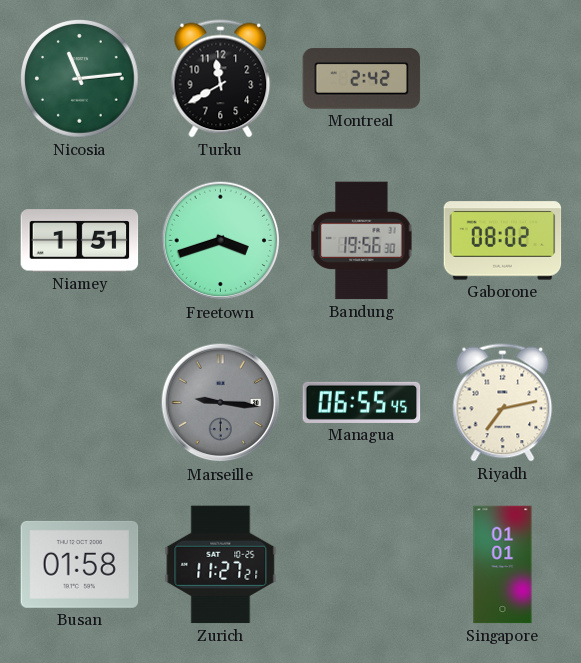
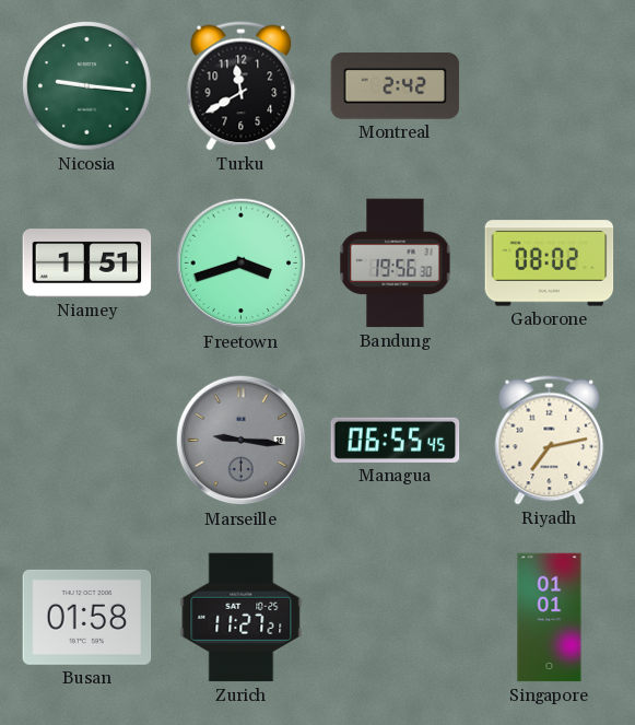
Nicosia: 11:14 -> 9:16 (87, 86)
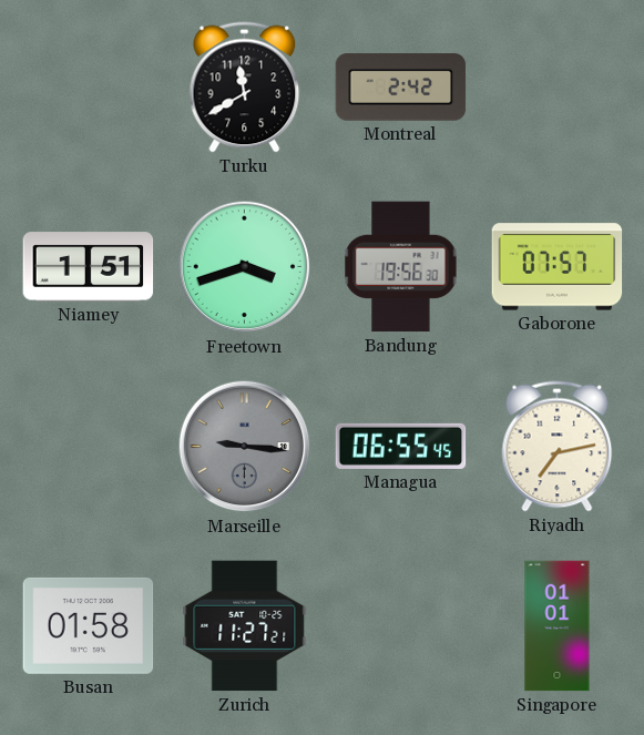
Nicosia: 9:16 -> none (87, 86)
Gaborone: 08:02 -> 07:57 (558, 267)
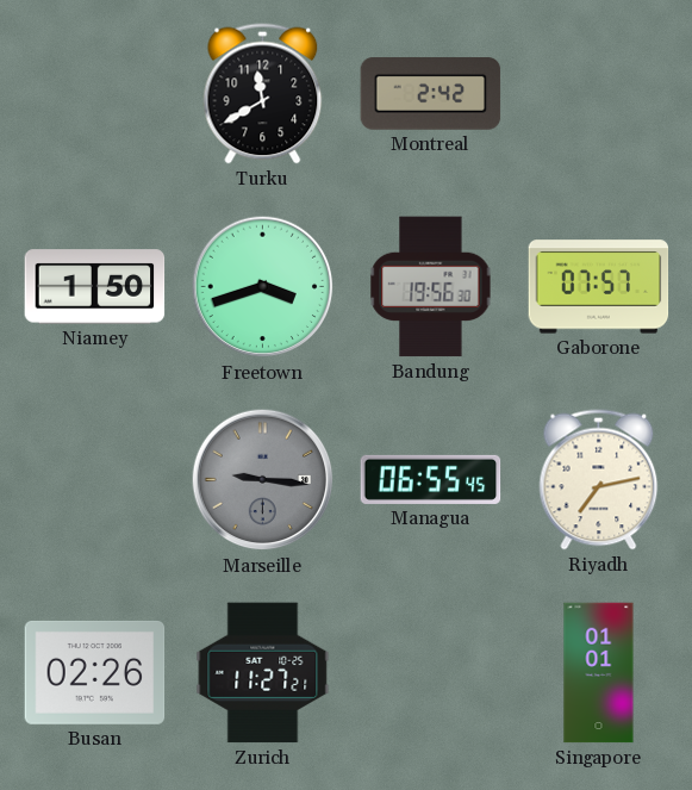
Niamey: 1:51 -> 1:50 (95, 287)
Busan: 01:58 -> 02:26 (95, 672)
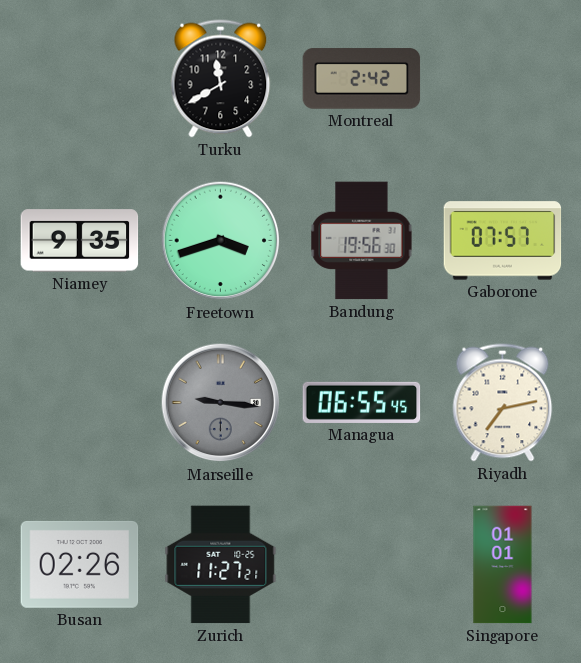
Niamey: 1:50 -> 9:35 (80, 241)
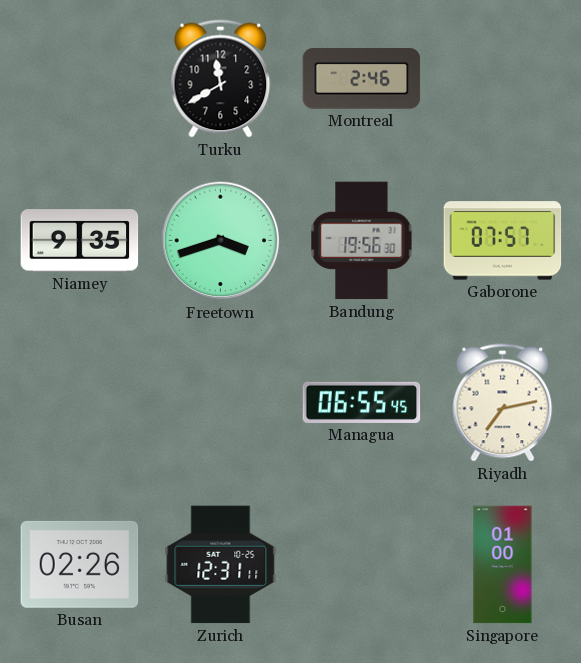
Montreal: 2:42 -> 2:46 (362, 79)
Marseille: 9:16 -> none (221, 403)
Zurich: 11:27 -> 12:31 (221, 565)
Singapore: 01:01 -> 01:00 (503, 565)
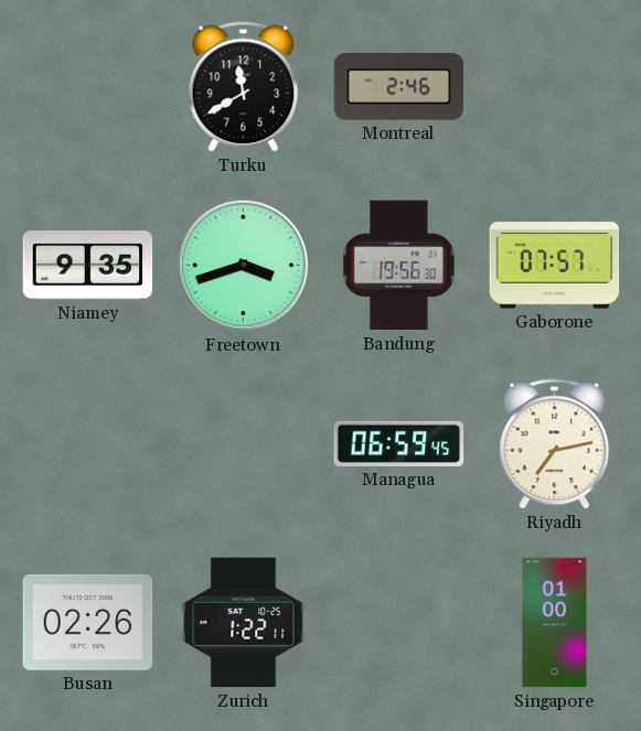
Managua: 06:55 -> 06:59 (399, 443)
Zurich: 12:31 -> 1:22 (244, 623)
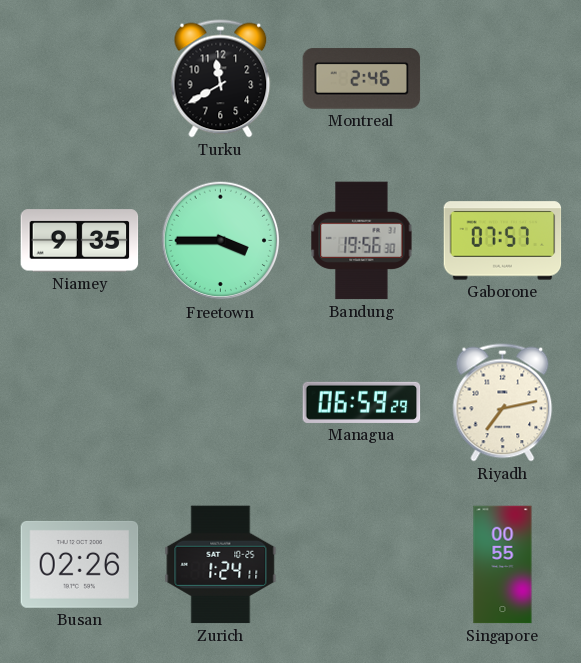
Freetown: 3:42 -> 3:45 (221, 241)
Managua: 06:59:45 -> 06:59:29 (362, 402)
Zurich: 1:22 -> 1:24 (221, 565)
Singapore: 01:00 -> 00:55 (503, 565)
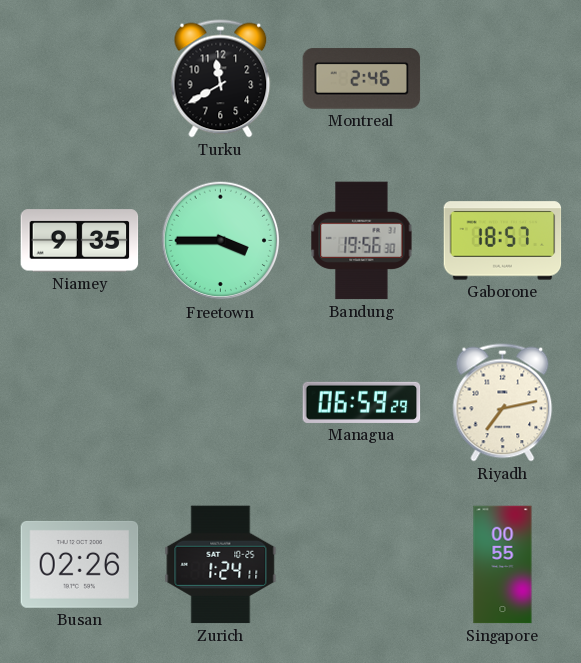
Gaborone: 07:57 -> 18:57 (503, 241)
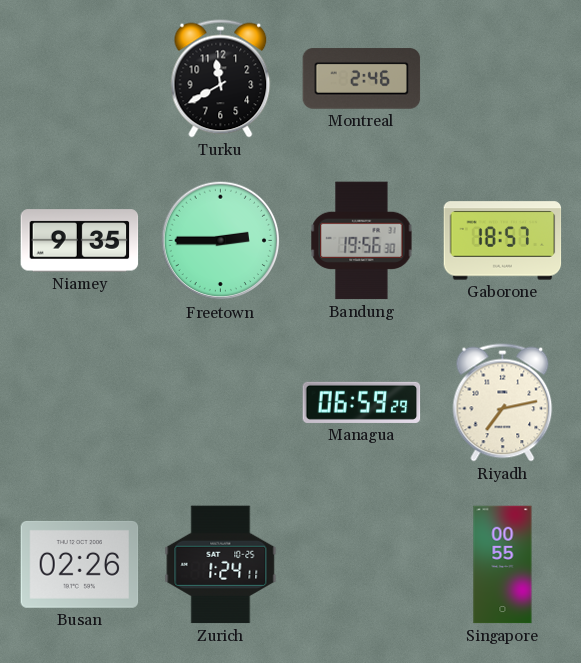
Freetown: 3:45 -> 2:45 (221, 241)
